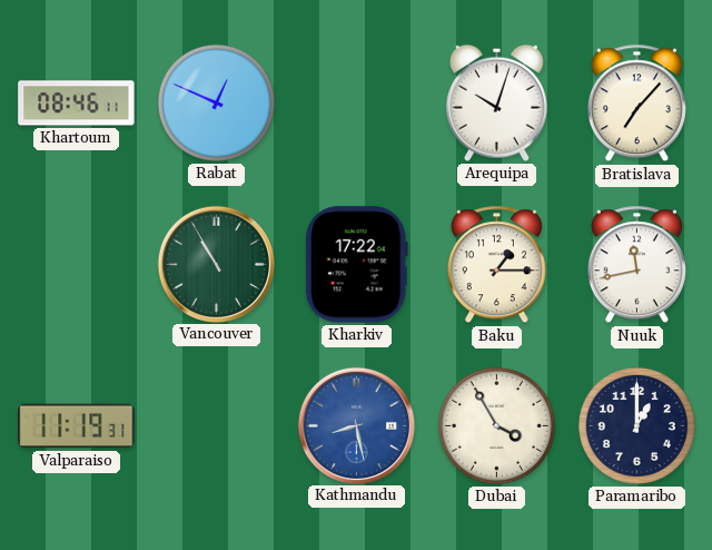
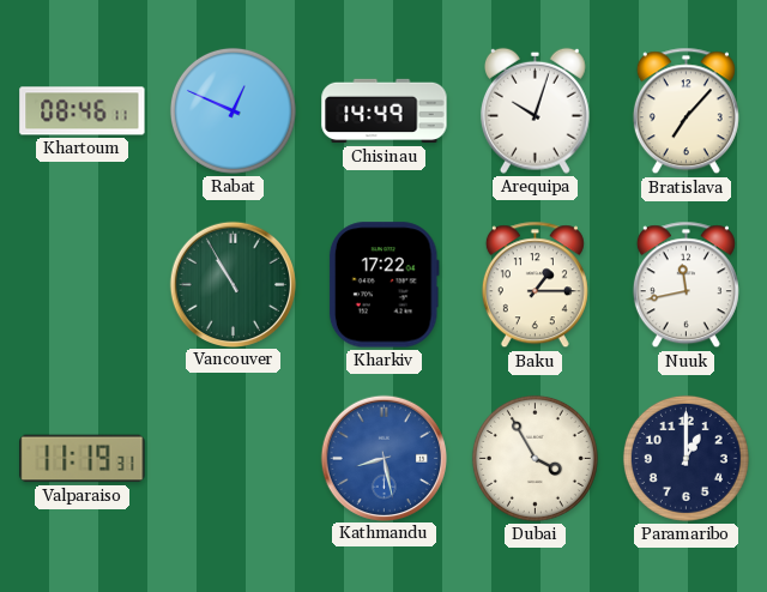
Chisinau: none -> 14:49 (385, 111)
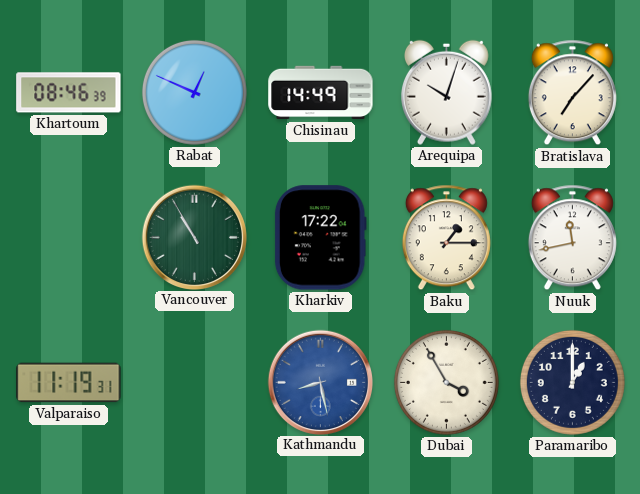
Khartoum: 08:46:11 -> 08:46:39 (69, 93)
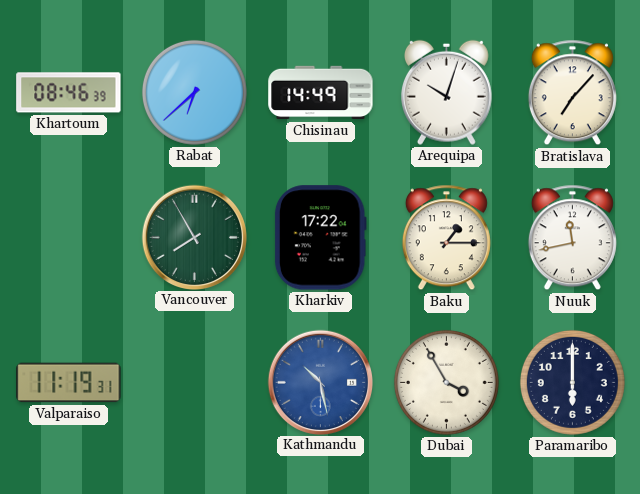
Rabat: 12:49 -> 6:38 (194, 92)
Vancouver: 10:55 -> 7:55 (194, 237)
Kathmandu: 8:28 -> 10:28 (320, 382)
Paramaribo: 1:00 -> 6:00 (572, 382)
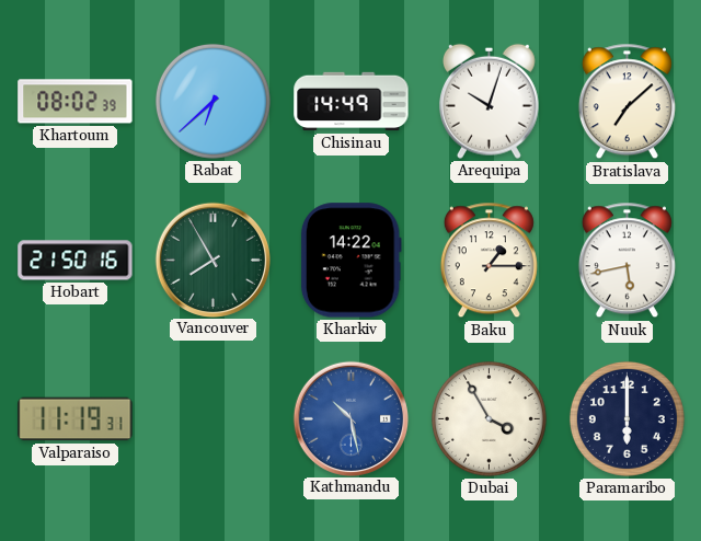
Khartoum: 08:46 -> 08:02 (76, 102)
Bratislava: 7:07 -> 7:08 (627, 102)
Hobart: none -> 21:50 (76, 261)
Kharkiv: 17:22 -> 14:22 (350, 261)
Nuuk: 11:43 -> 5:43 (627, 261)
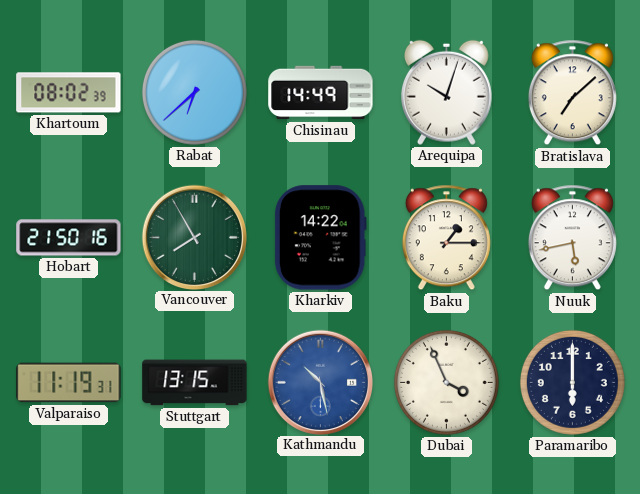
Stuttgart: none -> 13:15 (195, 383)
Dubai: 3:55 -> 3:56 (446, 382)
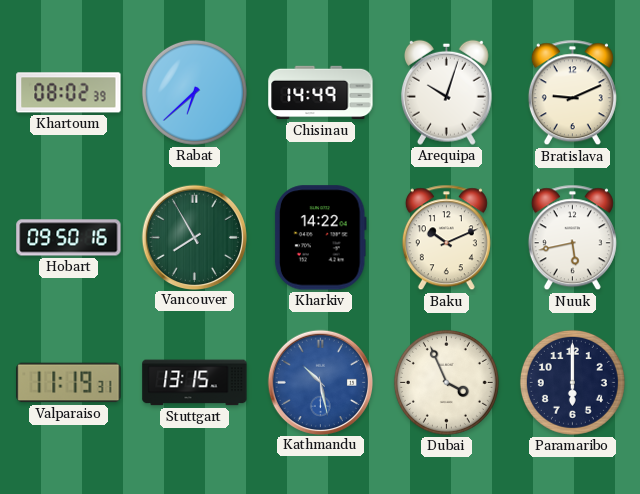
Bratislava: 7:08 -> 9:11 (572, 93)
Hobart: 21:50 -> 09:50 (69, 238)
Baku: 1:15 -> 10:11 (446, 238)
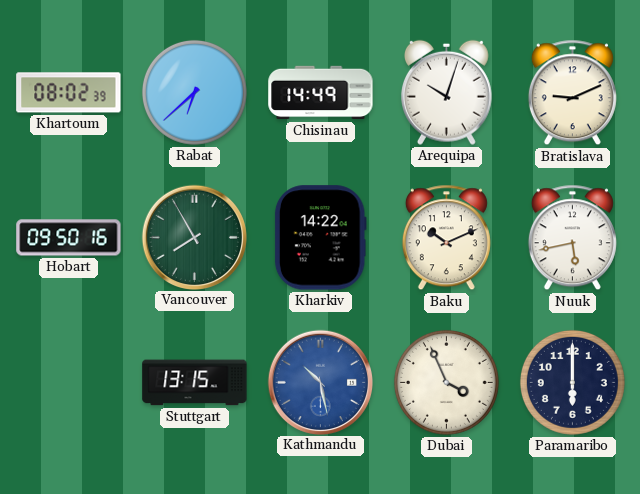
Valparaiso: 11:19 -> none (69, 383)
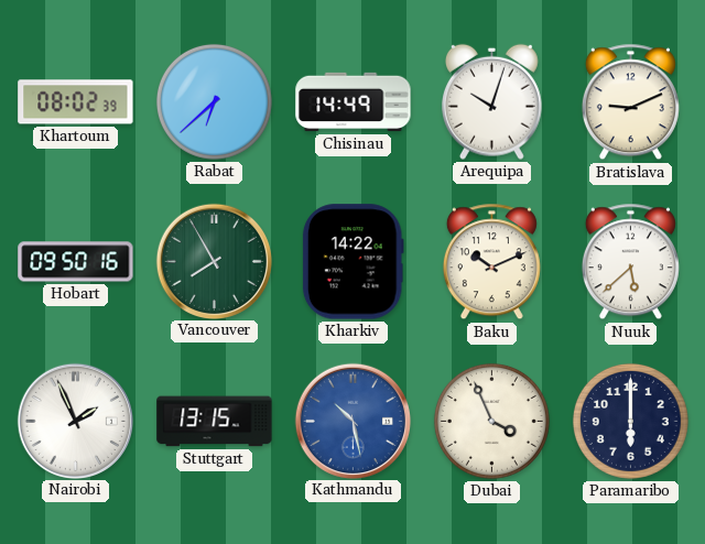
Nuuk: 5:43 -> 5:38 (630, 262)
Nairobi: none -> 1:56 (75, 421)
